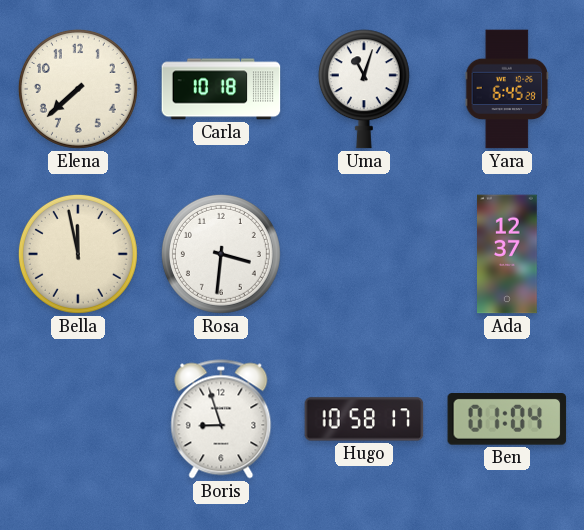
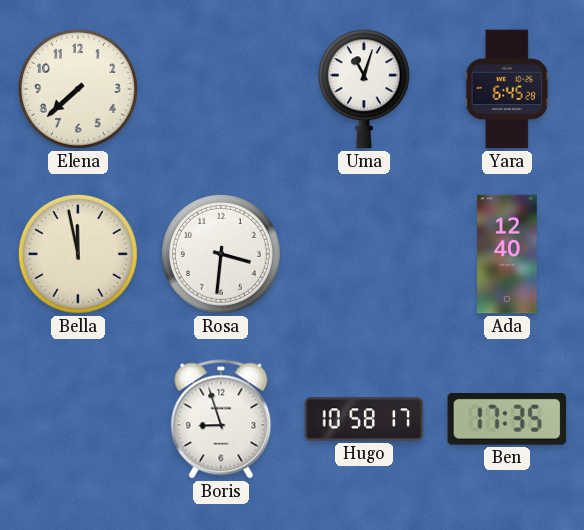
Carla: 10:18 -> none (221, 89)
Ada: 12:37 -> 12:40 (507, 254)
Ben: 01:04 -> 17:35 (507, 420)
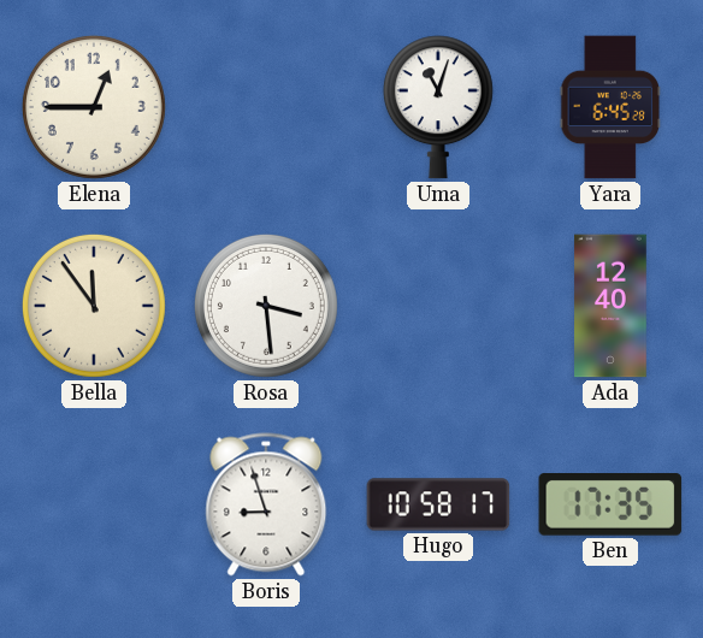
Elena: 7:38 -> 12:45 (94, 107)
Bella: 11:58 -> 11:54 (94, 306)
Rosa: 3:31 -> 3:29 (266, 306)
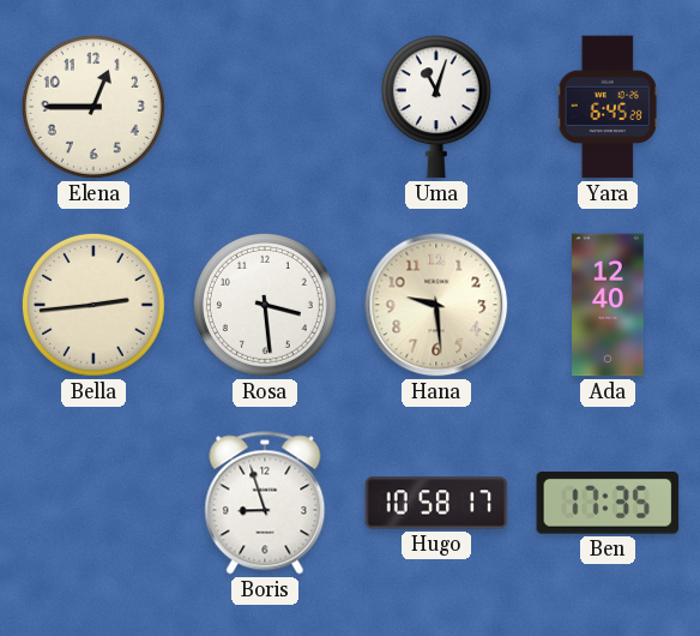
Bella: 11:54 -> 2:44 (93, 305)
Hana: none -> 9:29 (436, 305)
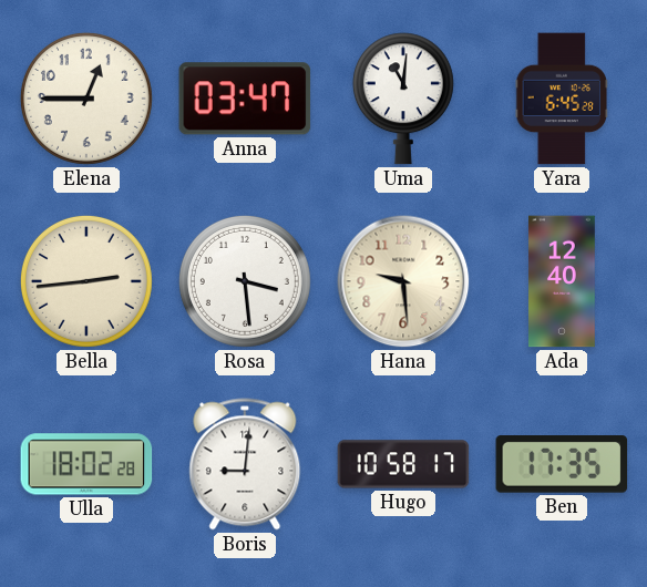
Anna: none -> 03:47 (245, 99)
Uma: 11:03 -> 11:01 (403, 99)
Ulla: none -> 18:02 (86, 464)
Boris: 8:57 -> 9:01 (245, 464)
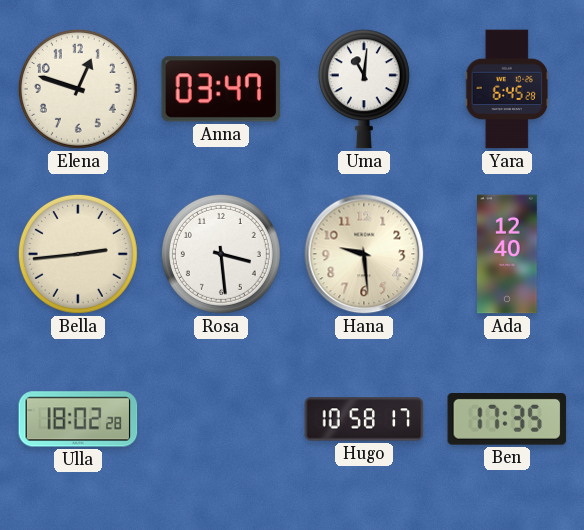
Elena: 12:45 -> 12:48 (78, 89)
Boris: 9:01 -> none (245, 464)
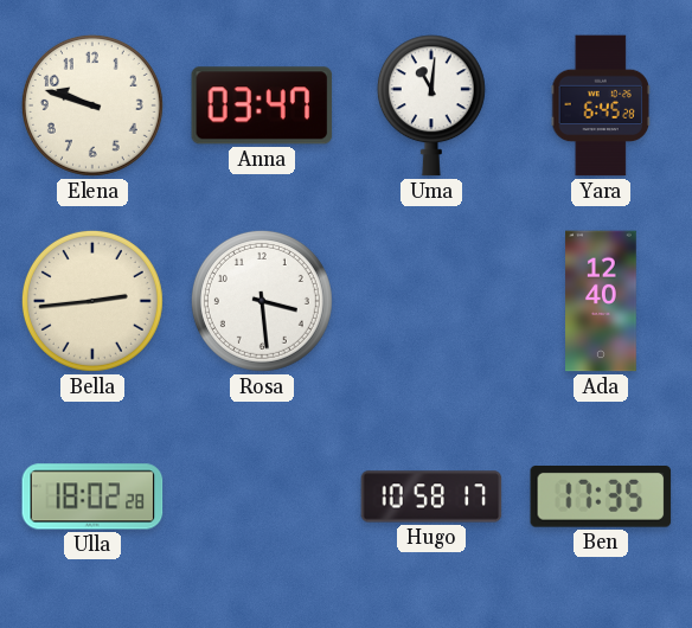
Elena: 12:48 -> 9:48 (92, 105)
Hana: 9:29 -> none (364, 254)
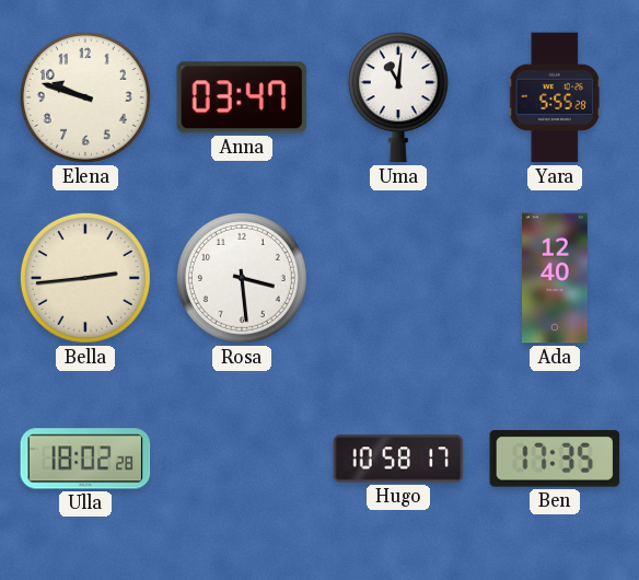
Yara: 6:45 -> 5:55 (555, 97)
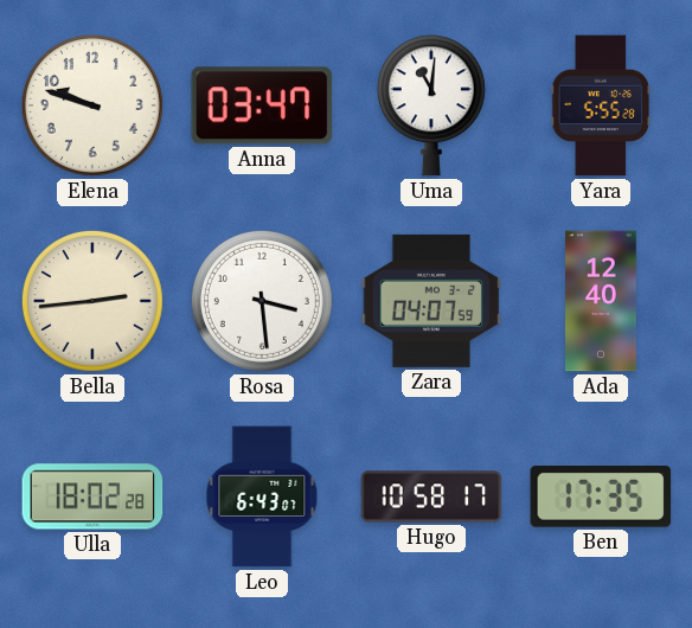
Zara: none -> 04:07 (431, 301)
Leo: none -> 6:43 (262, 496)
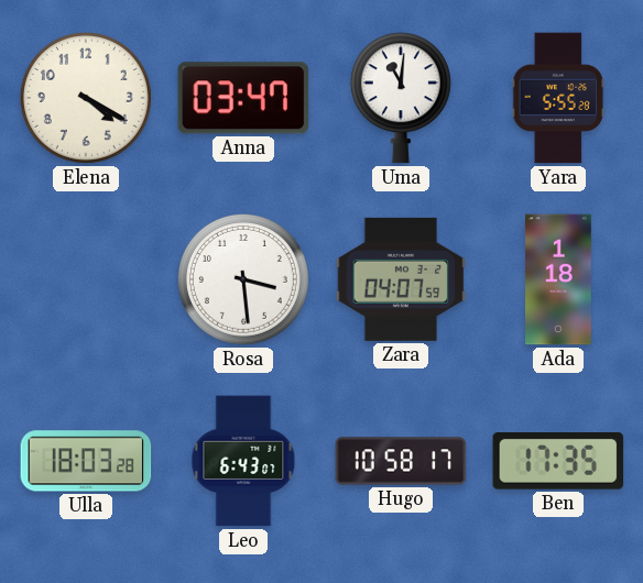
Elena: 9:48 -> 4:20 (86, 98)
Bella: 2:44 -> none (92, 301)
Ada: 12:40 -> 1:18 (558, 279)
Ulla: 18:02 -> 18:03 (86, 461)
